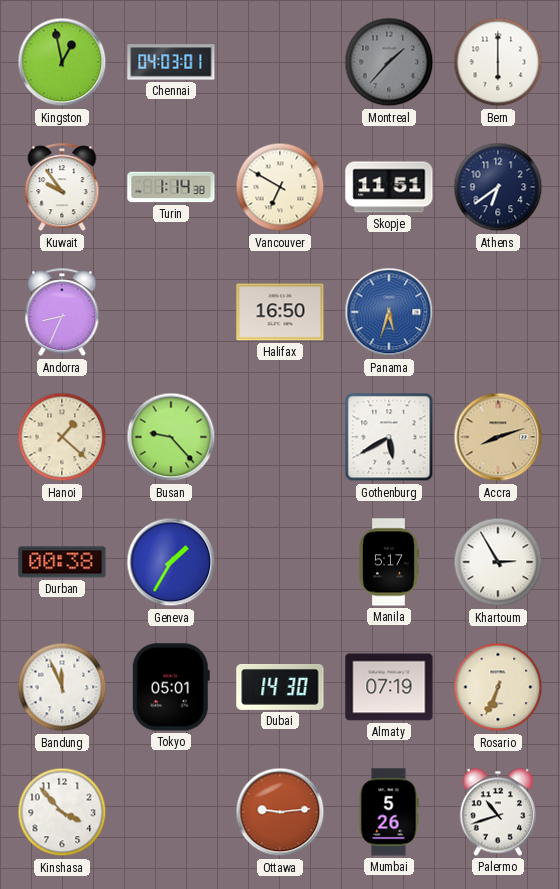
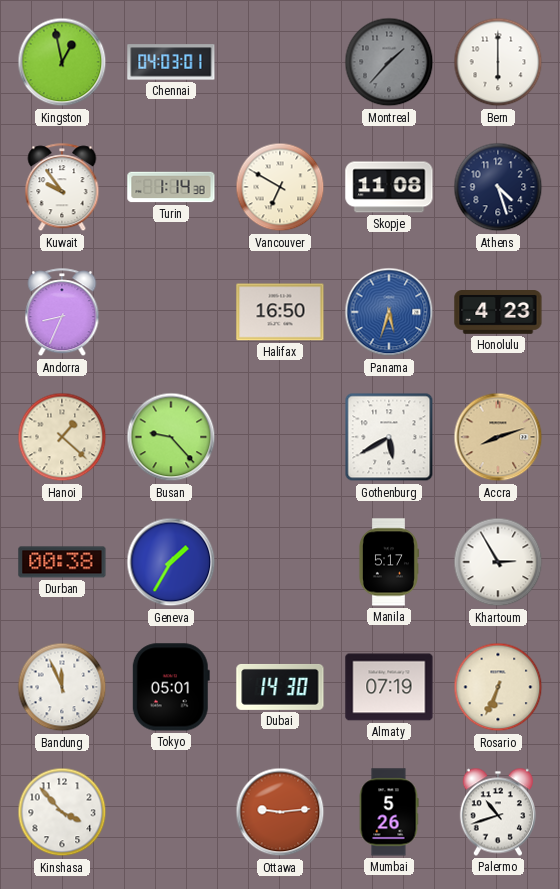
Skopje: 11:51 -> 11:08 (389, 187)
Athens: 6:39 -> 4:27 (498, 187)
Honolulu: none -> 4:23 (498, 313)
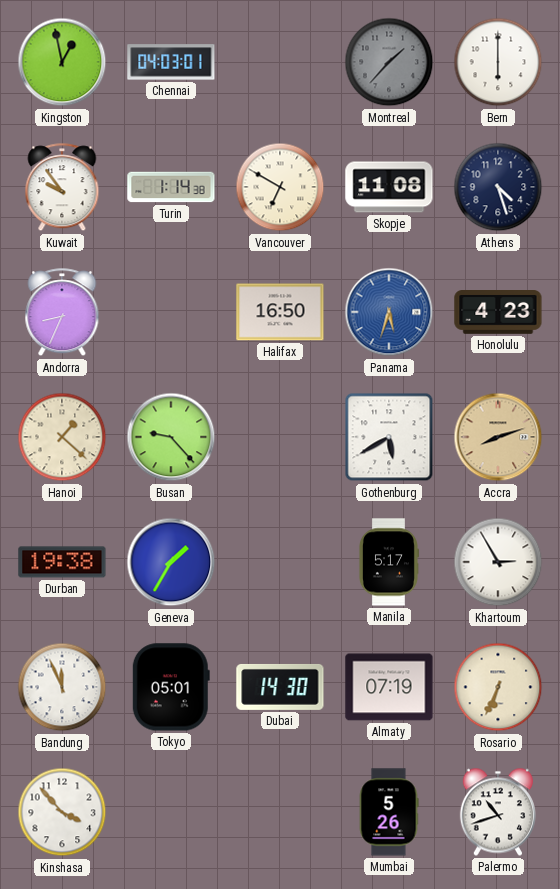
Durban: 00:38 -> 19:38 (62, 562)
Ottawa: 9:14 -> none (280, 812)
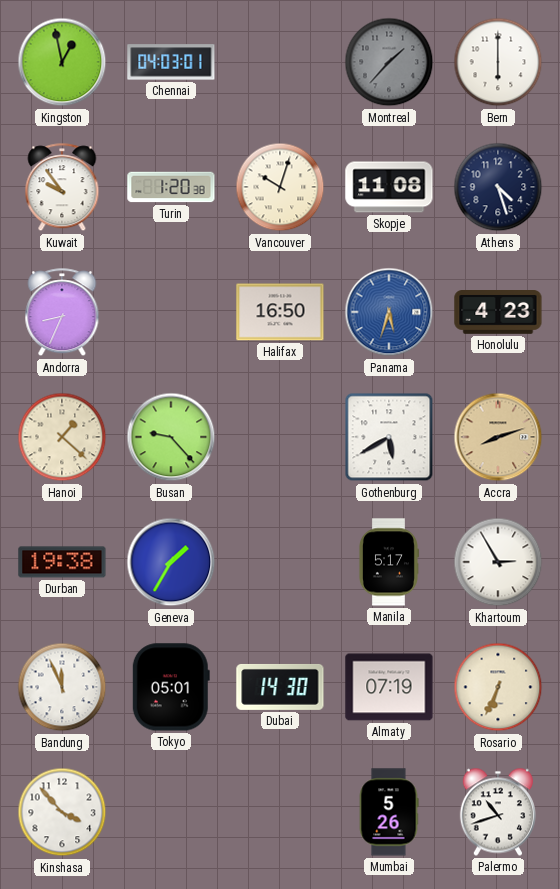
Turin: 1:14 -> 1:20 (171, 187)
Vancouver: 6:50 -> 10:03 (280, 187)
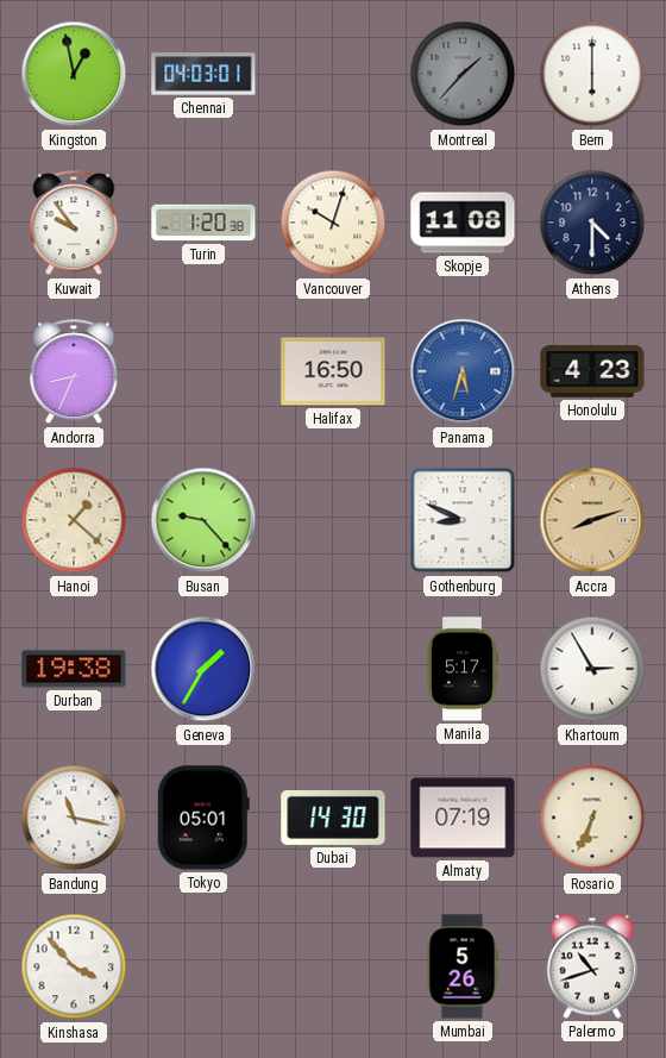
Athens: 4:27 -> 4:30 (592, 223)
Gothenburg: 5:40 -> 8:49 (463, 520)
Bandung: 11:56 -> 11:17 (74, 818)
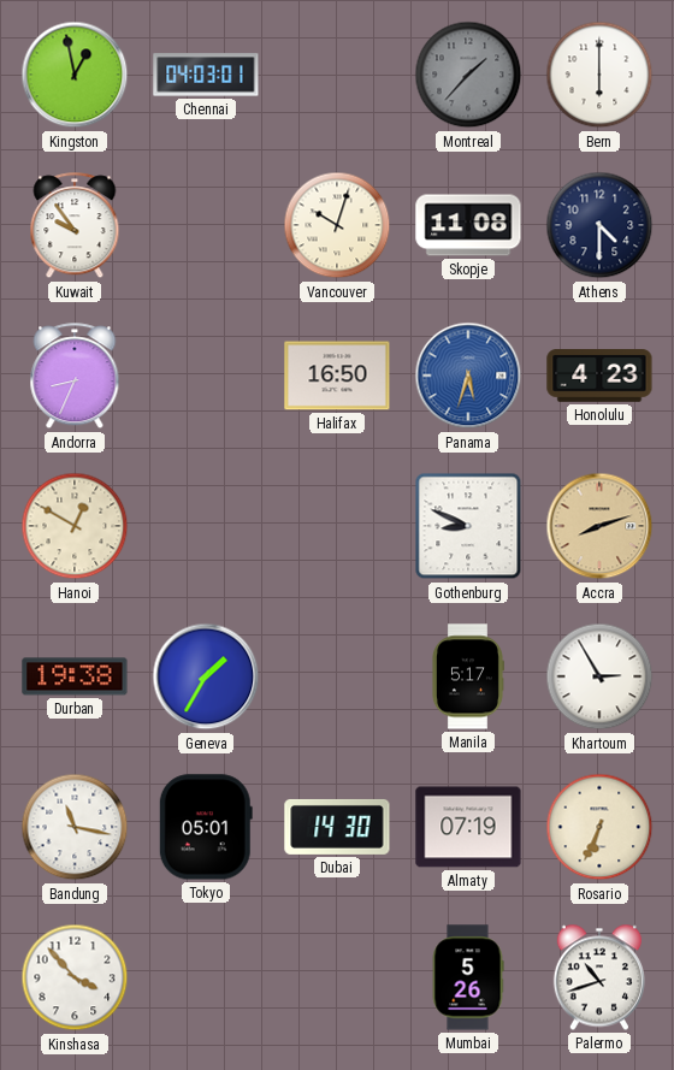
Turin: 1:20 -> none (203, 223)
Hanoi: 1:22 -> 12:50 (75, 526)
Busan: 9:23 -> none (203, 520)
